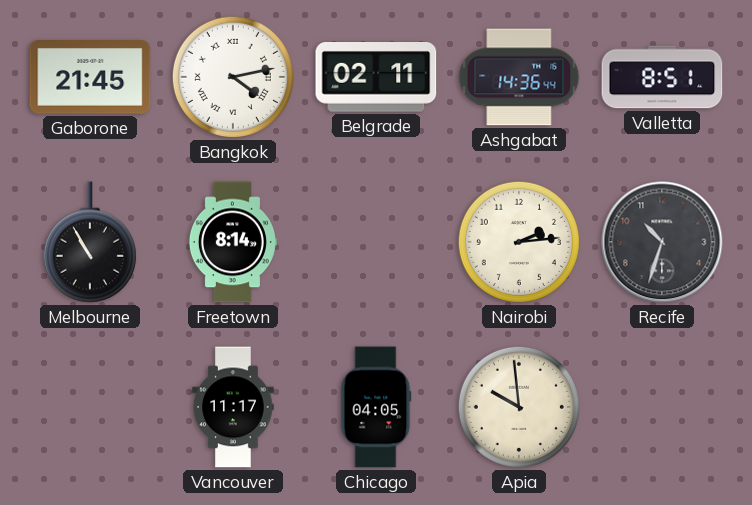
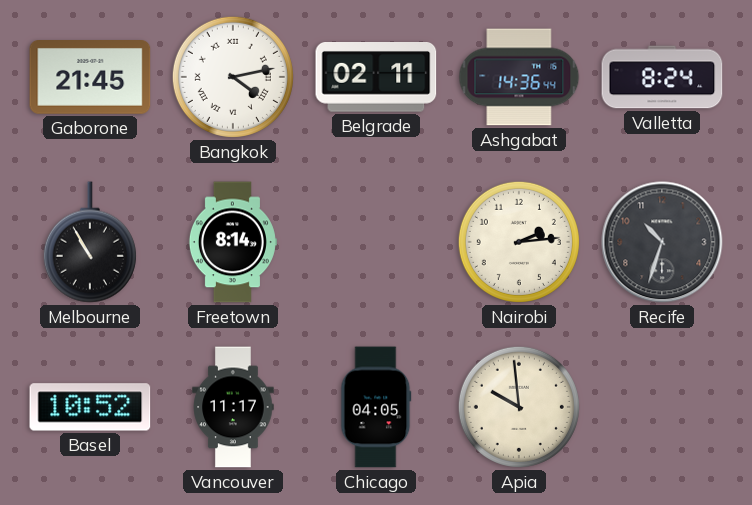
Valletta: 8:51 -> 8:24 (662, 77)
Basel: none -> 10:52 (90, 407)
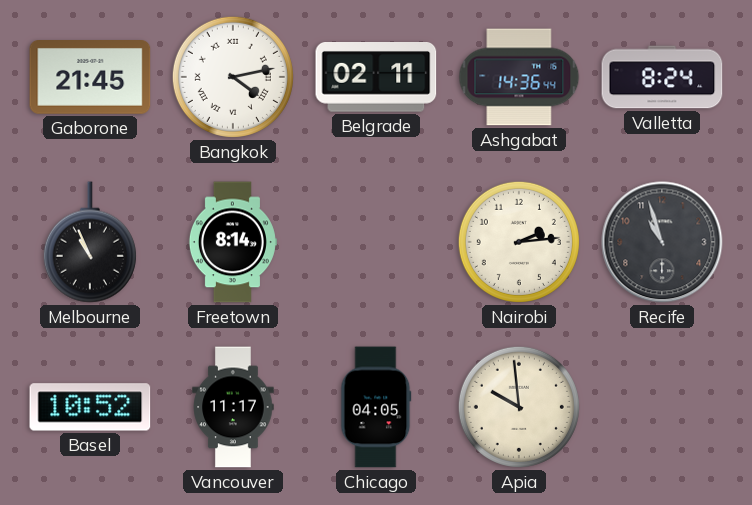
Melbourne: 10:55 -> 10:56 (90, 242)
Recife: 10:33 -> 10:57 (662, 242)
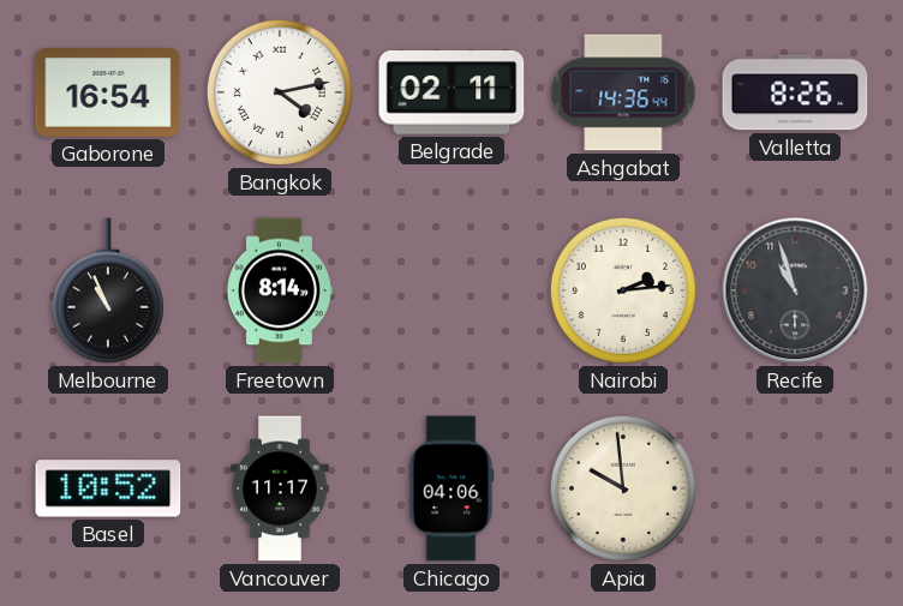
Gaborone: 21:45 -> 16:54 (108, 94)
Valletta: 8:24 -> 8:26 (795, 92)
Chicago: 04:05 -> 04:06 (451, 488)
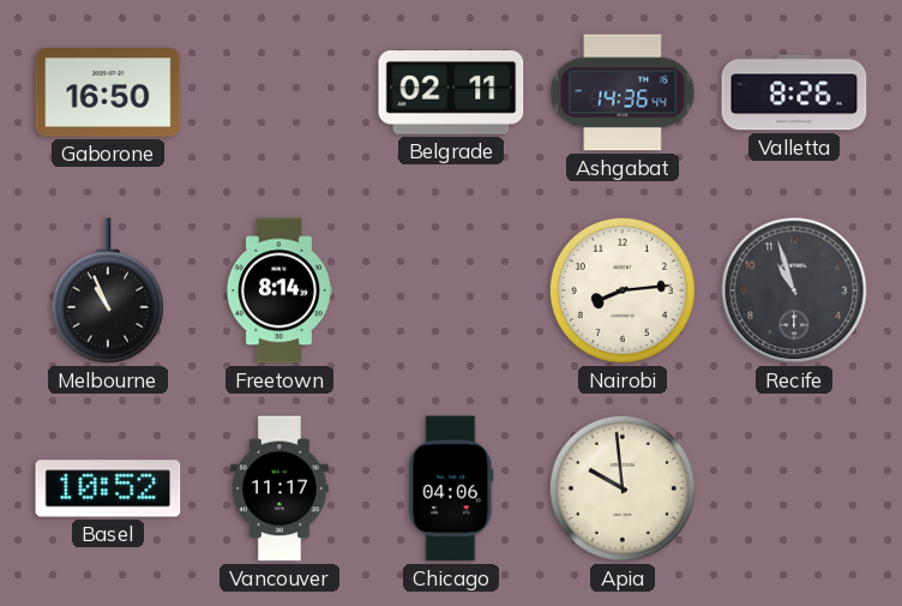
Gaborone: 16:54 -> 16:50 (108, 94)
Bangkok: 4:13 -> none (280, 92)
Nairobi: 2:14 -> 8:14 (623, 290)
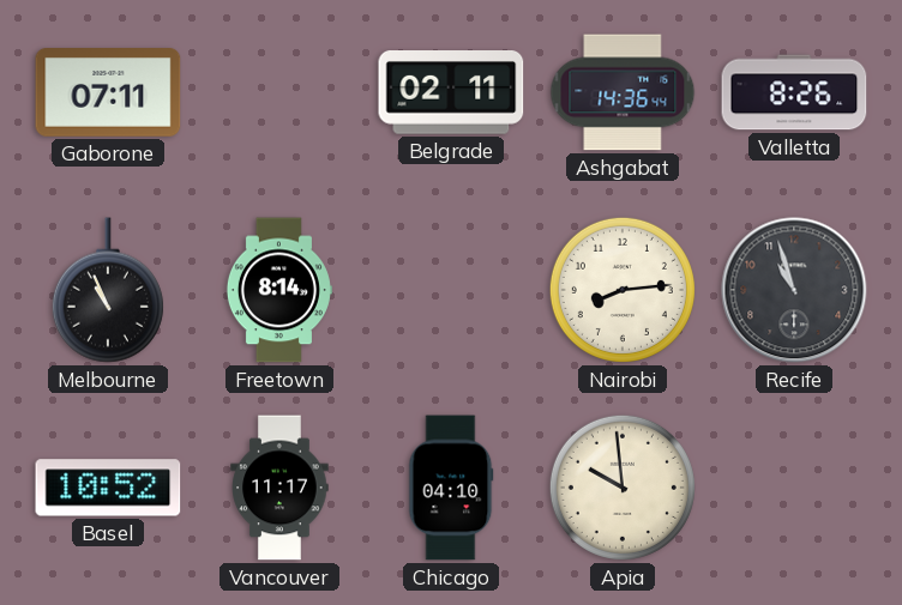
Gaborone: 16:50 -> 07:11 (108, 93)
Chicago: 04:06 -> 04:10 (451, 488)
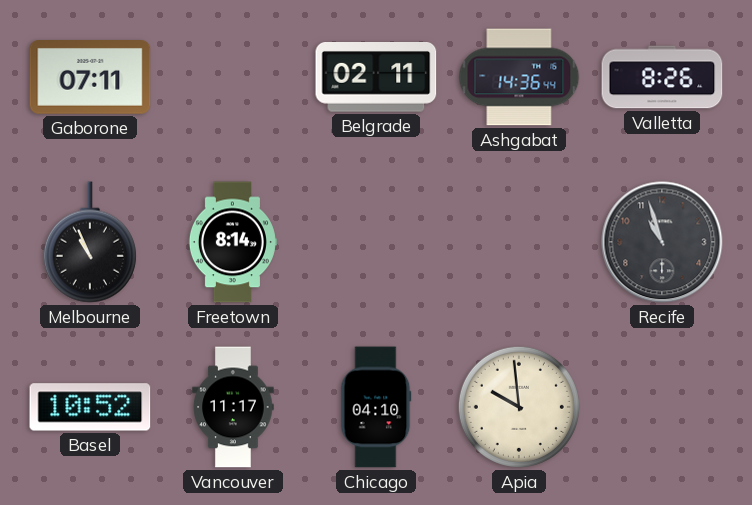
Nairobi: 8:14 -> none (623, 290)
